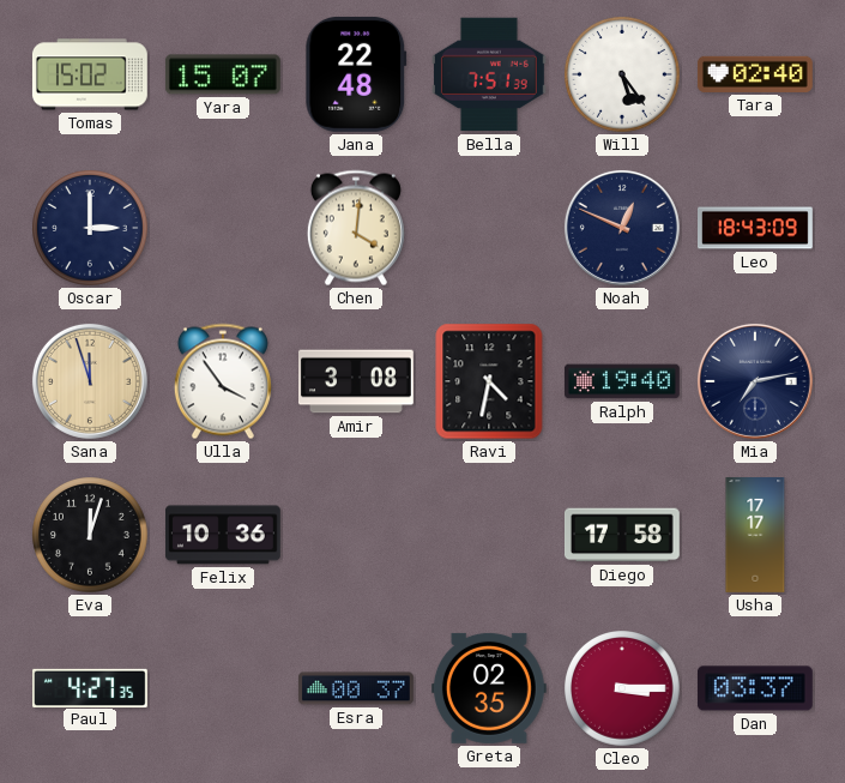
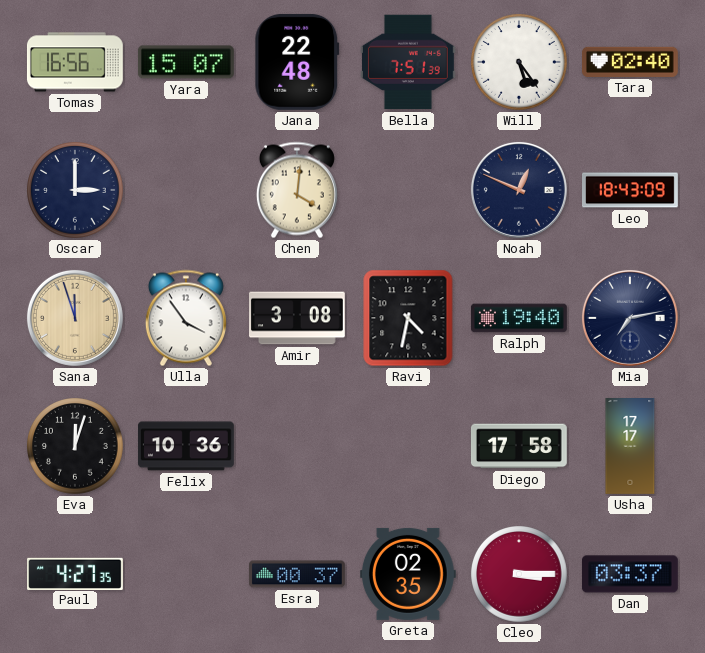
Tomas: 15:02 -> 16:56 (75, 62)
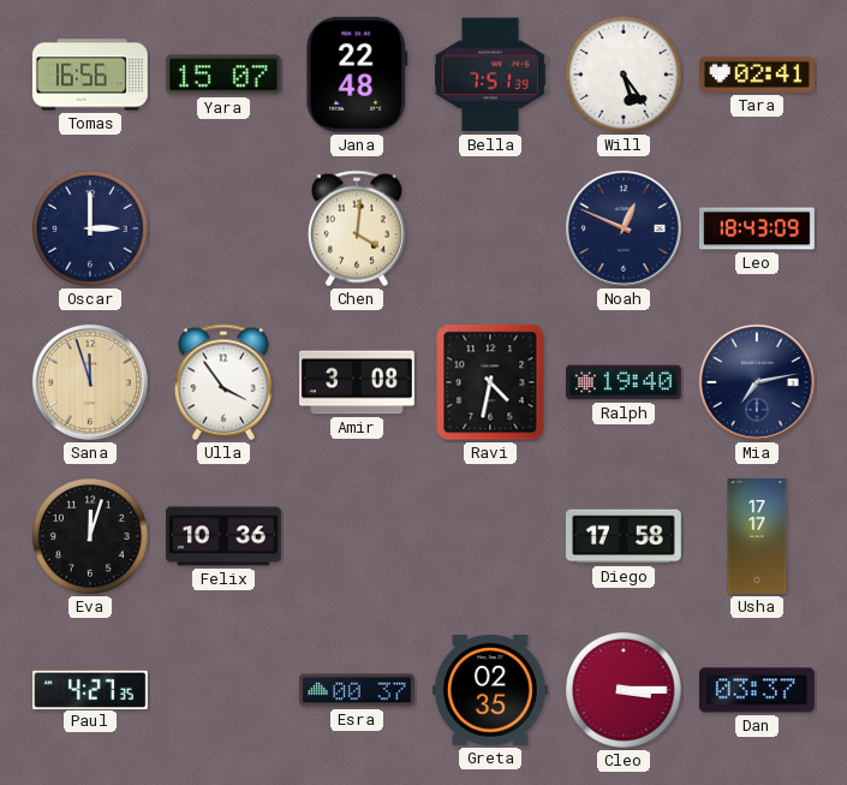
Tara: 02:40 -> 02:41 (757, 75)
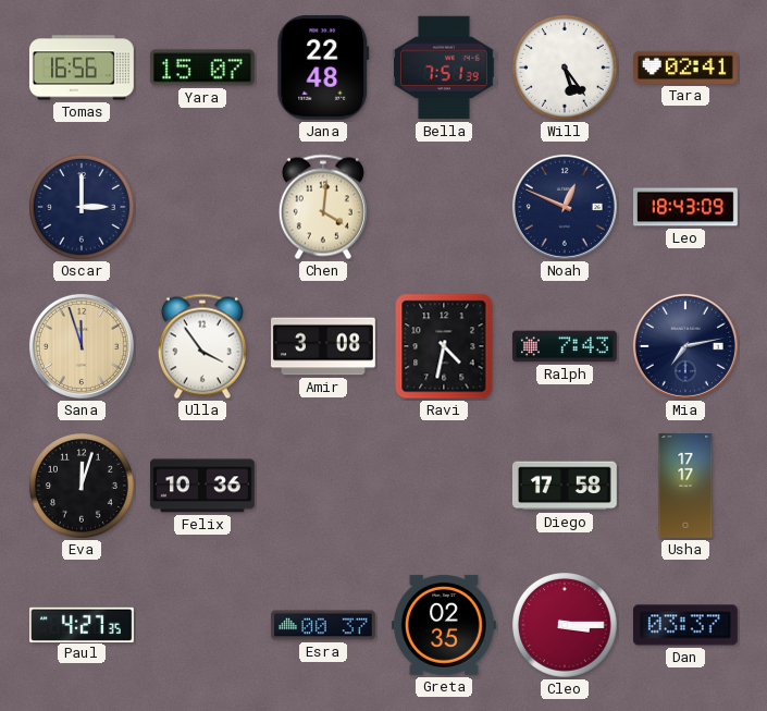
Ralph: 19:40 -> 7:43 (565, 346)
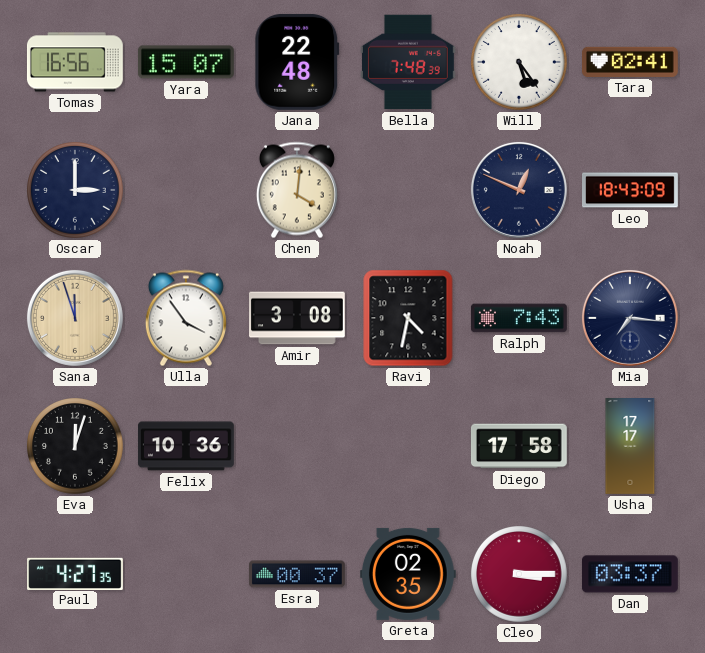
Bella: 7:51 -> 7:48 (408, 62)
Mia: 7:13 -> 7:16 (630, 318)
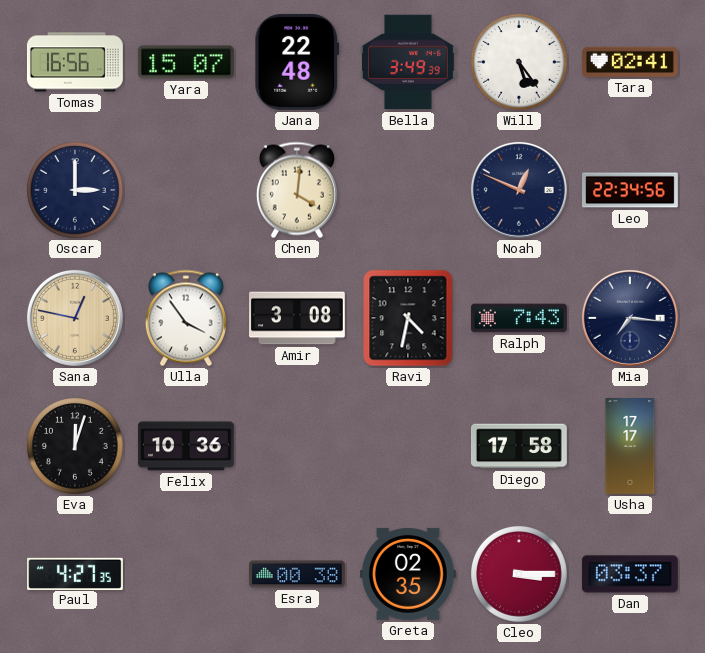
Bella: 7:48 -> 3:49 (408, 62)
Leo: 18:43 -> 22:34 (631, 190)
Sana: 11:57 -> 12:47 (75, 318)
Esra: 00:37 -> 00:38 (297, 574)
